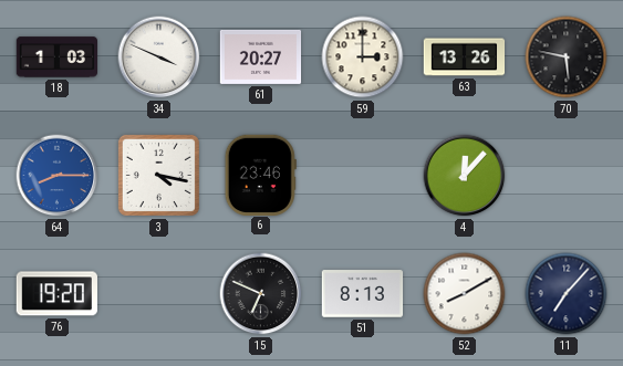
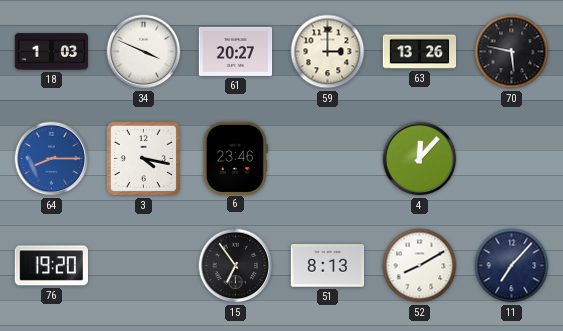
15: 6:49 -> 6:54 (236, 266)
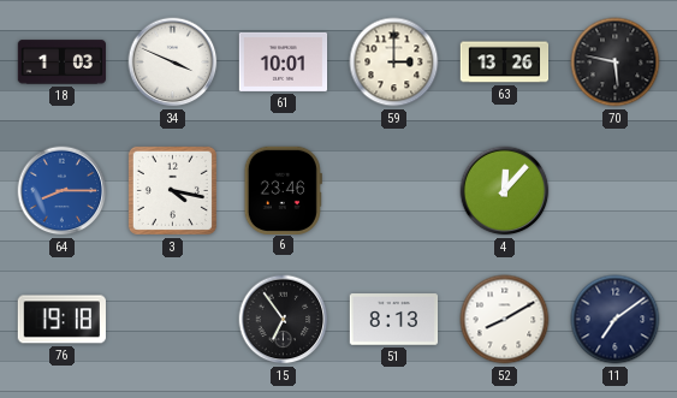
61: 20:27 -> 10:01 (284, 61)
76: 19:20 -> 19:18 (61, 320)
11: 7:07 -> 7:09 (616, 320)
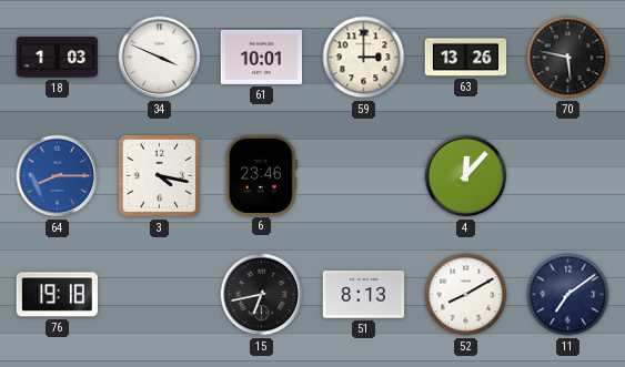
15: 6:54 -> 6:43 (262, 295)
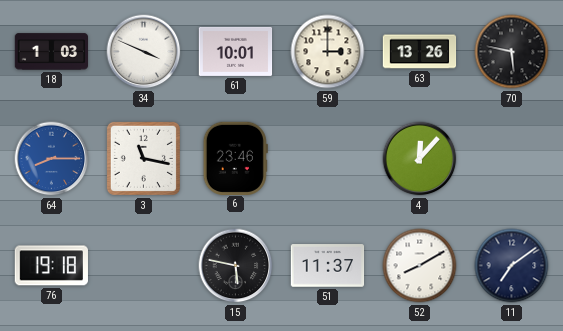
3: 4:17 -> 11:17 (143, 158)
15: 6:43 -> 5:47 (236, 266)
51: 8:13 -> 11:37 (328, 266)
